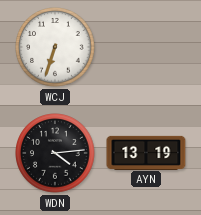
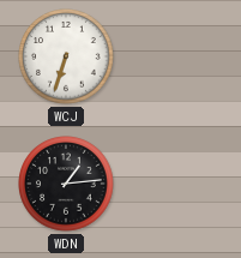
WDN: 4:14 -> 1:14 (66, 184)
AYN: 13:19 -> none (146, 152)
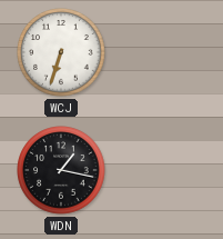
WDN: 1:14 -> 1:17 (61, 170)
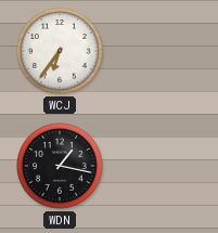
WCJ: 6:33 -> 6:36 (60, 51)
